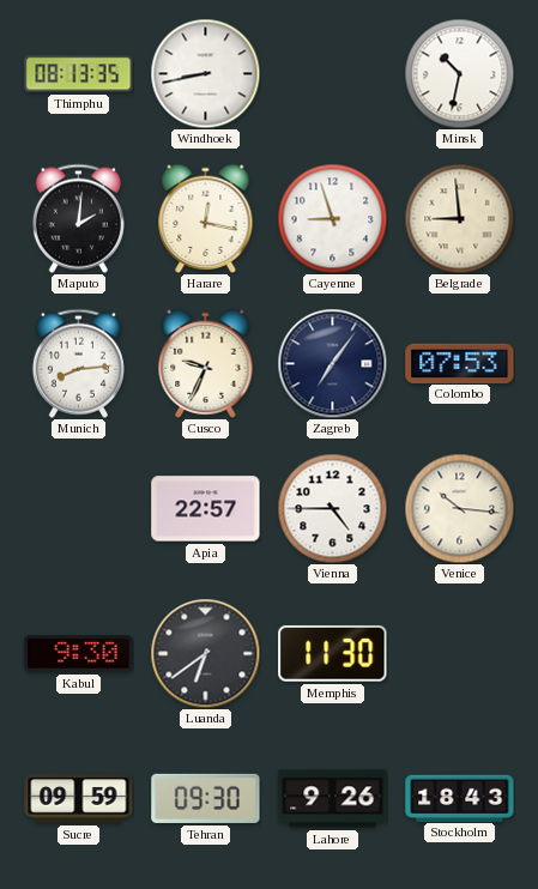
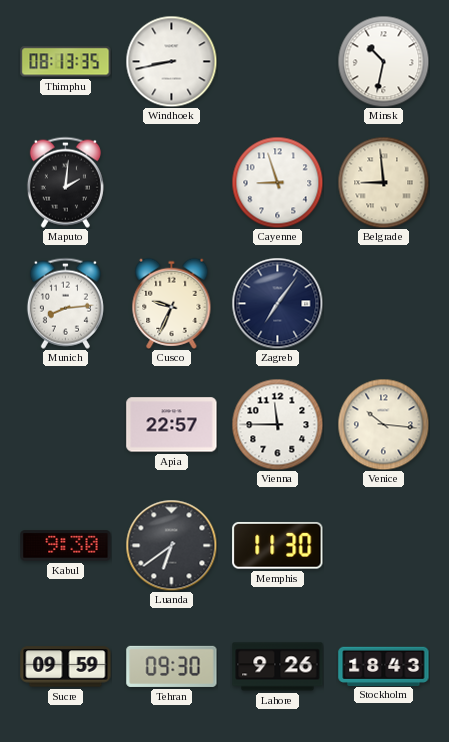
Harare: 12:17 -> none (206, 218)
Colombo: 07:53 -> none (460, 363)
Vienna: 4:45 -> 11:45 (277, 424)
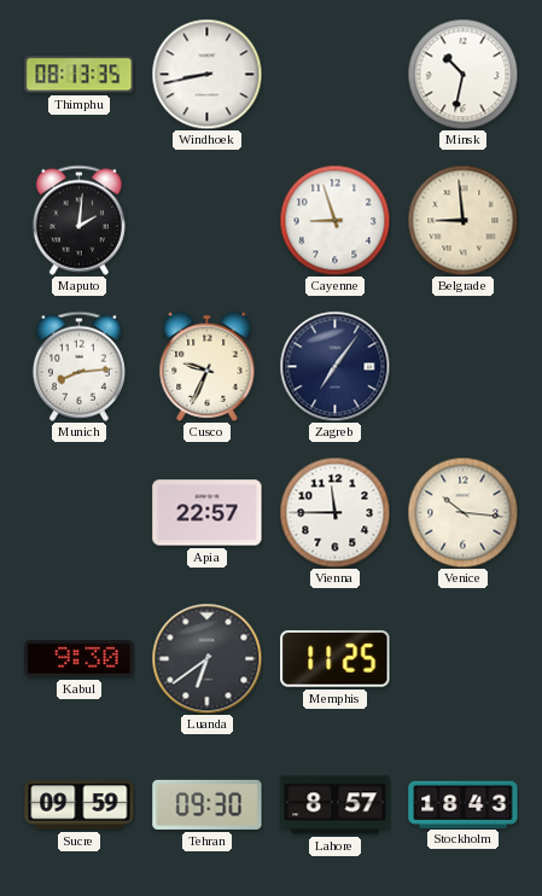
Memphis: 11:30 -> 11:25 (336, 658)
Lahore: 9:26 -> 8:57 (336, 805)
